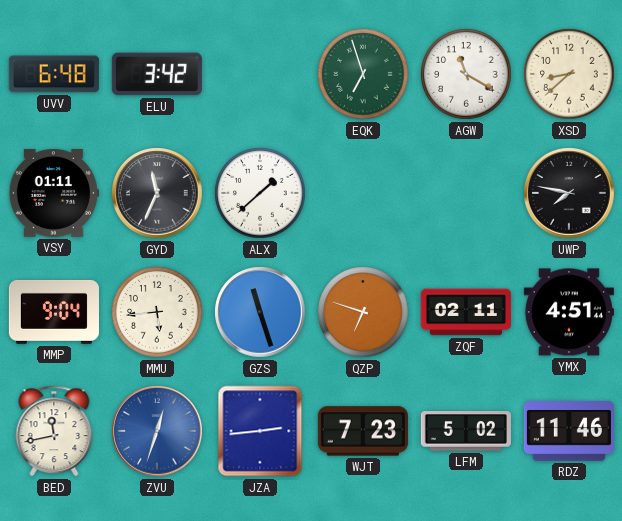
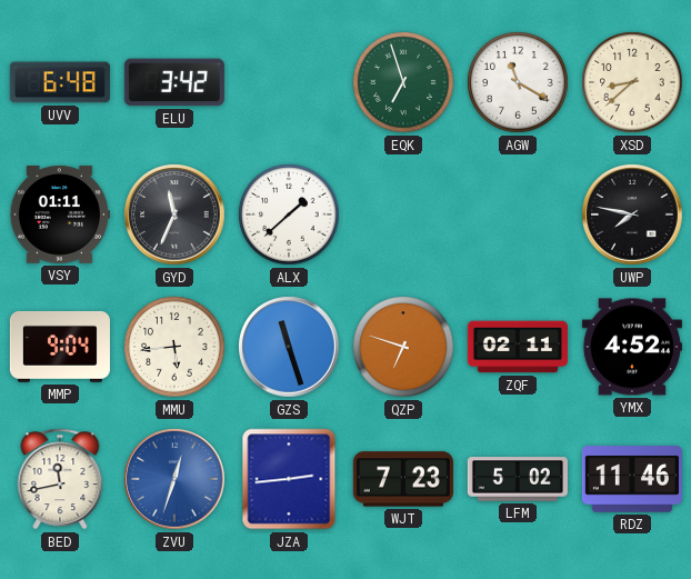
YMX: 4:51 -> 4:52 (632, 347)
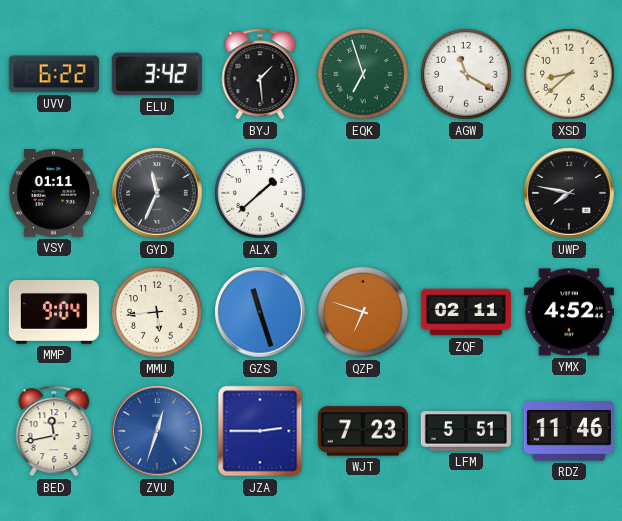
UVV: 6:48 -> 6:22 (54, 74)
BYJ: none -> 1:29 (260, 74)
JZA: 2:44 -> 2:45 (260, 431)
LFM: 5:02 -> 5:51 (466, 431)
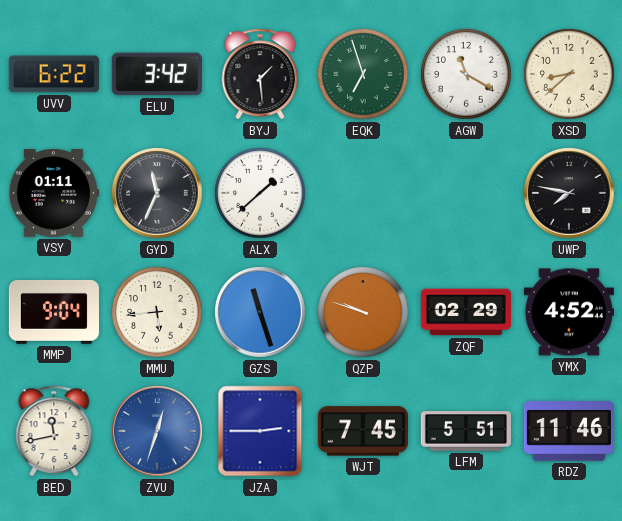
QZP: 6:48 -> 9:48 (363, 312)
ZQF: 02:11 -> 02:29 (466, 312)
WJT: 7:23 -> 7:45 (363, 431)
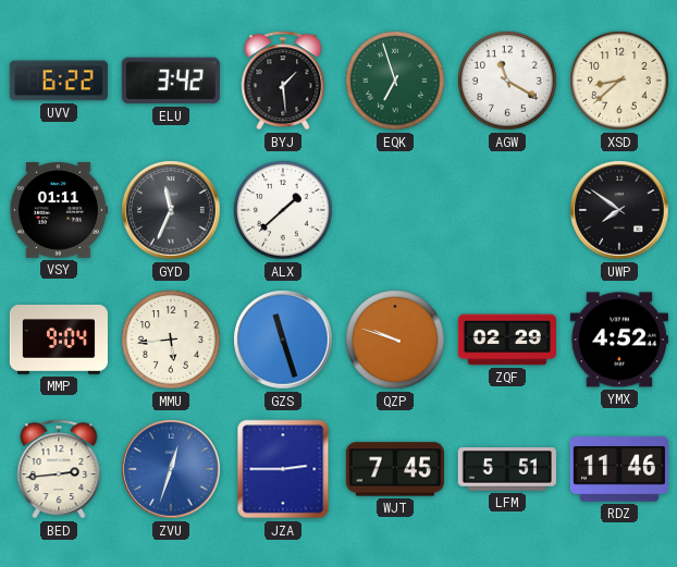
UWP: 7:47 -> 7:51 (619, 210)
BED: 11:43 -> 2:44 (59, 469)
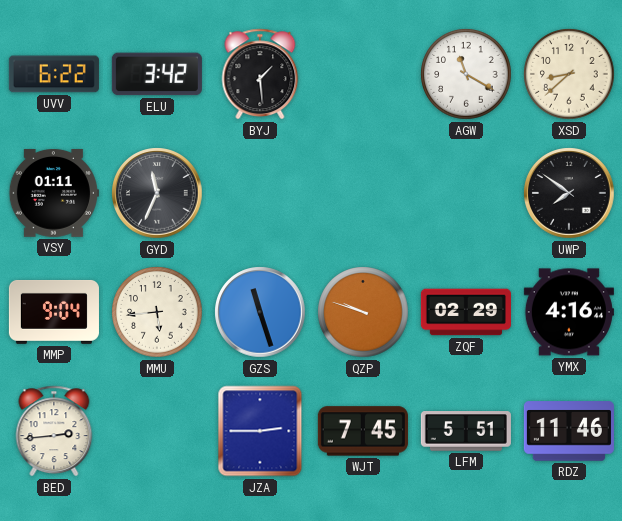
EQK: 6:57 -> none (395, 81)
ALX: 1:38 -> none (283, 210)
YMX: 4:52 -> 4:16 (569, 312)
ZVU: 12:33 -> none (171, 469)
